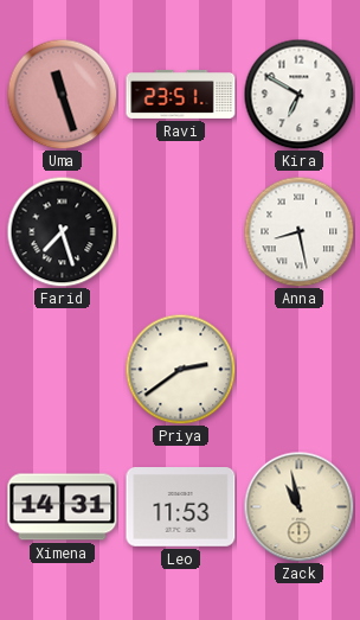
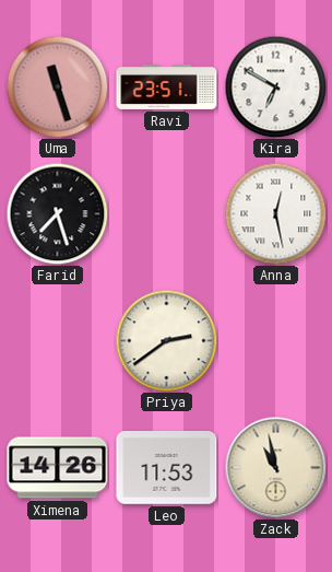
Anna: 8:28 -> 12:28 (275, 213)
Ximena: 14:31 -> 14:26 (58, 468)
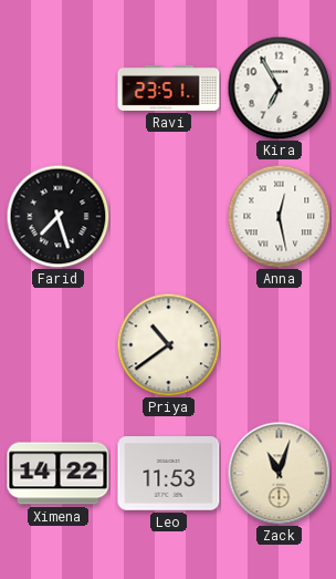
Uma: 11:27 -> none (57, 86)
Kira: 6:50 -> 6:55 (279, 87)
Priya: 2:39 -> 10:39 (168, 344)
Ximena: 14:26 -> 14:22 (59, 474)
Zack: 10:58 -> 11:03 (279, 473)
